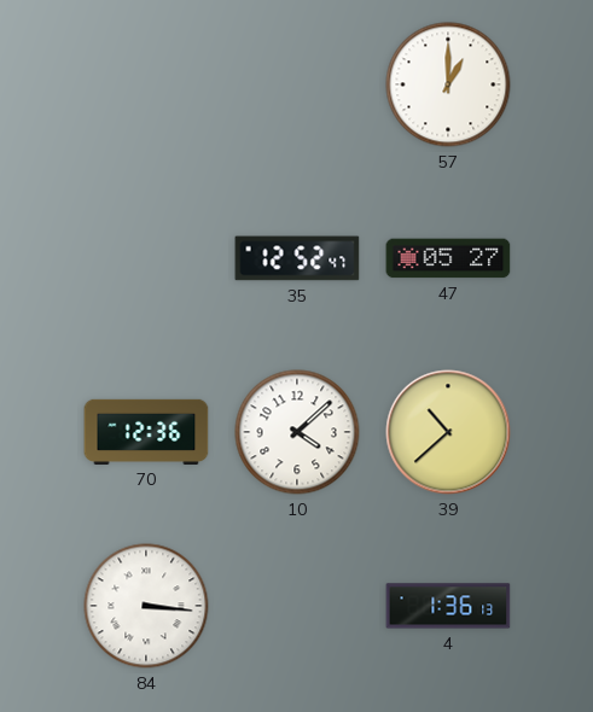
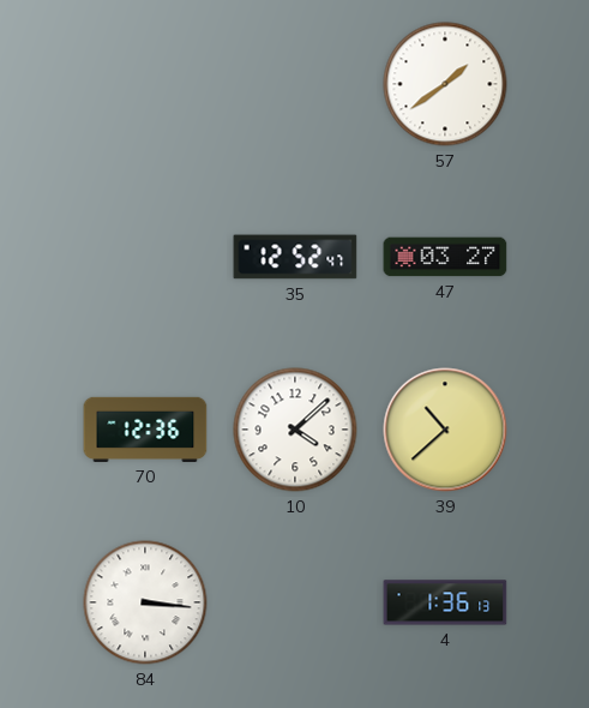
57: 1:00 -> 1:39 (445, 84)
47: 05:27 -> 03:27 (445, 257)
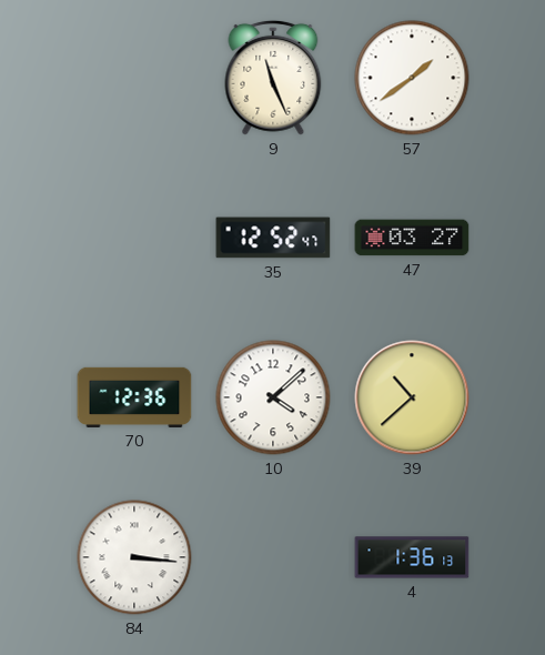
9: none -> 11:26 (273, 78)
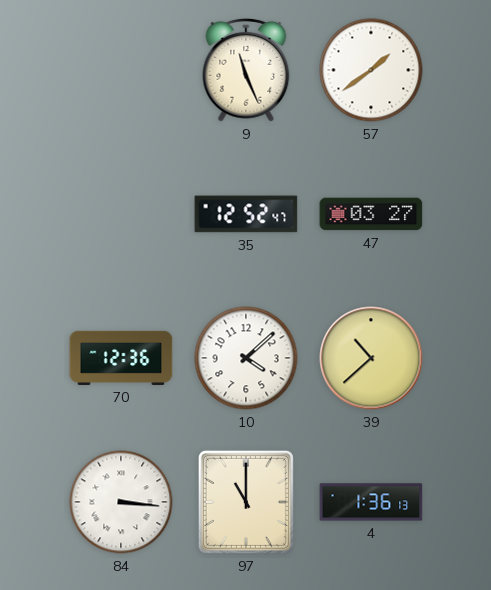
97: none -> 11:00 (246, 502)
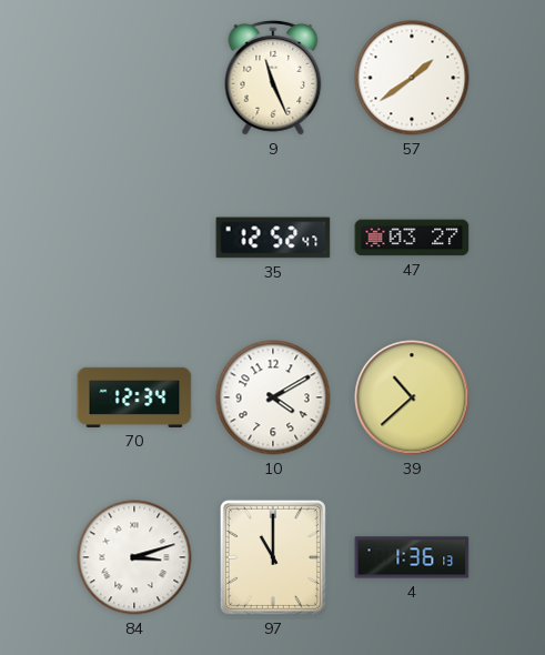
70: 12:36 -> 12:34 (134, 397)
10: 4:08 -> 4:10 (273, 397)
84: 3:16 -> 3:12 (134, 557)
